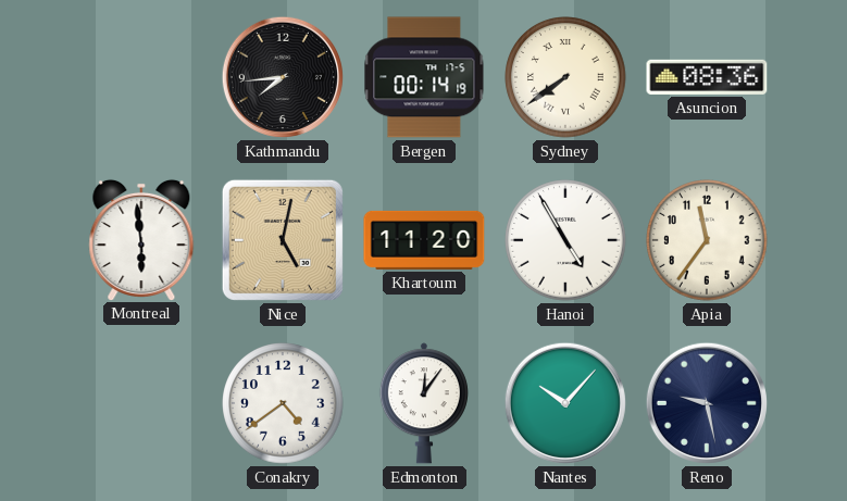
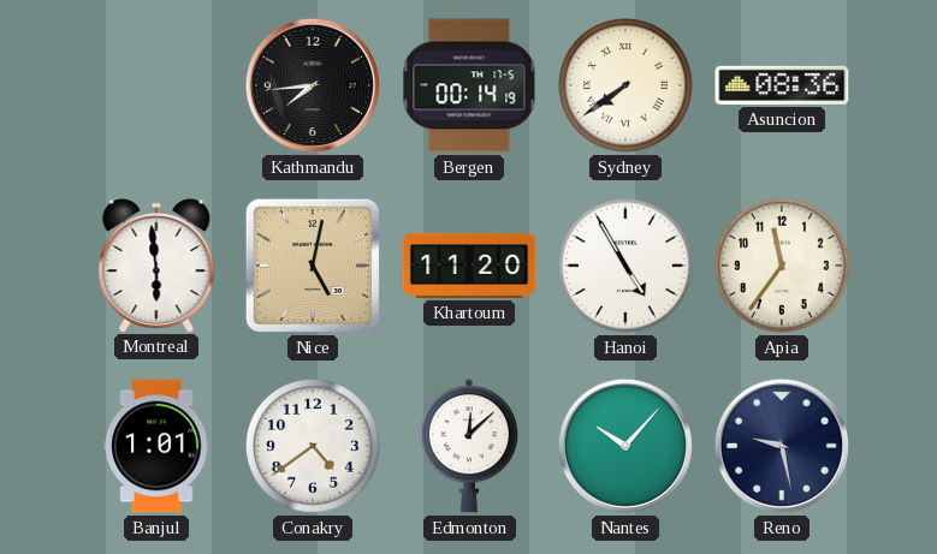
Banjul: none -> 1:01 (156, 446)
Edmonton: 12:06 -> 12:08 (469, 446)
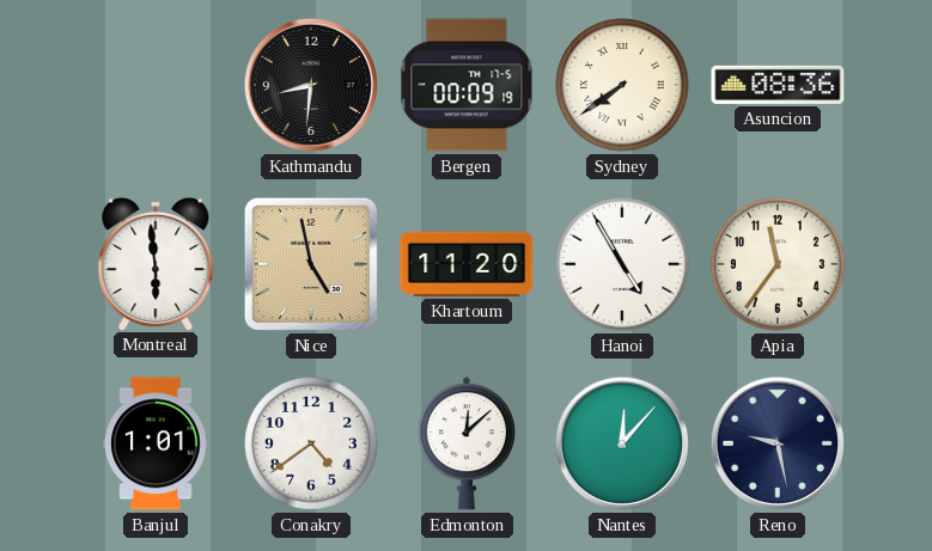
Kathmandu: 7:44 -> 8:31 (311, 85)
Bergen: 00:14 -> 00:09 (467, 85)
Nice: 5:02 -> 4:58 (311, 264)
Nantes: 10:07 -> 12:07 (622, 443)
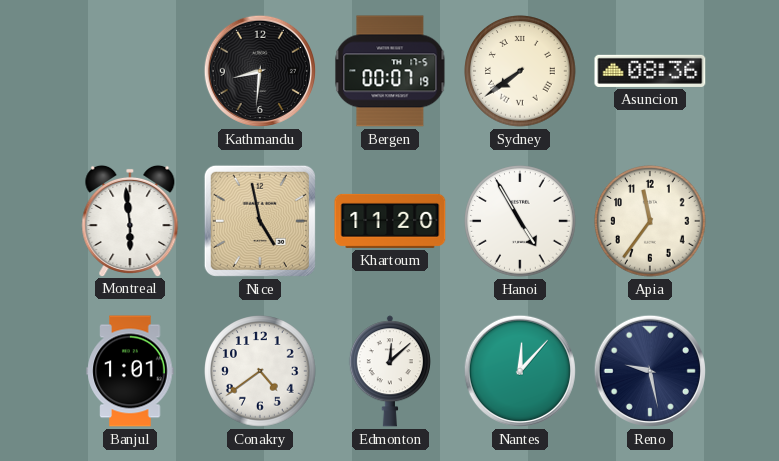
Bergen: 00:09 -> 00:07 (390, 71)
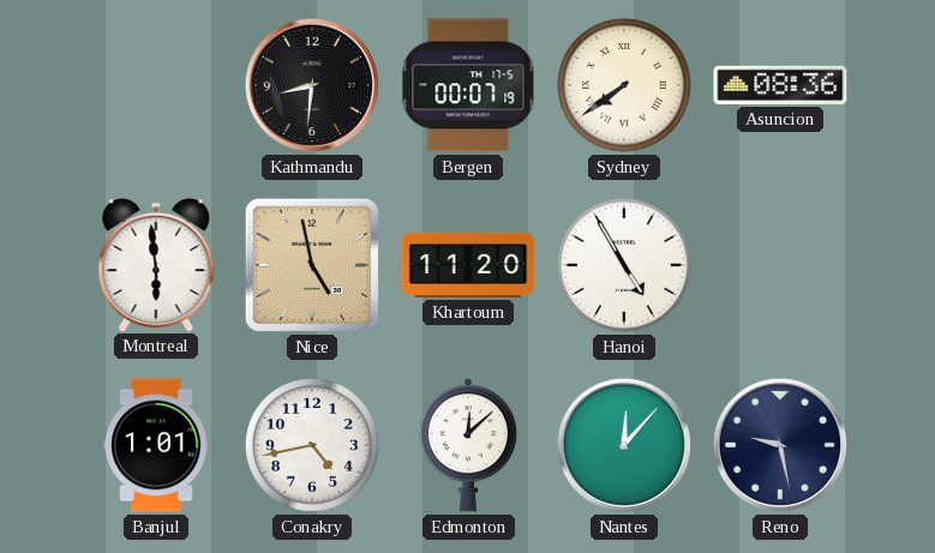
Apia: 11:36 -> none (650, 221)
Conakry: 4:39 -> 4:43 (312, 445)
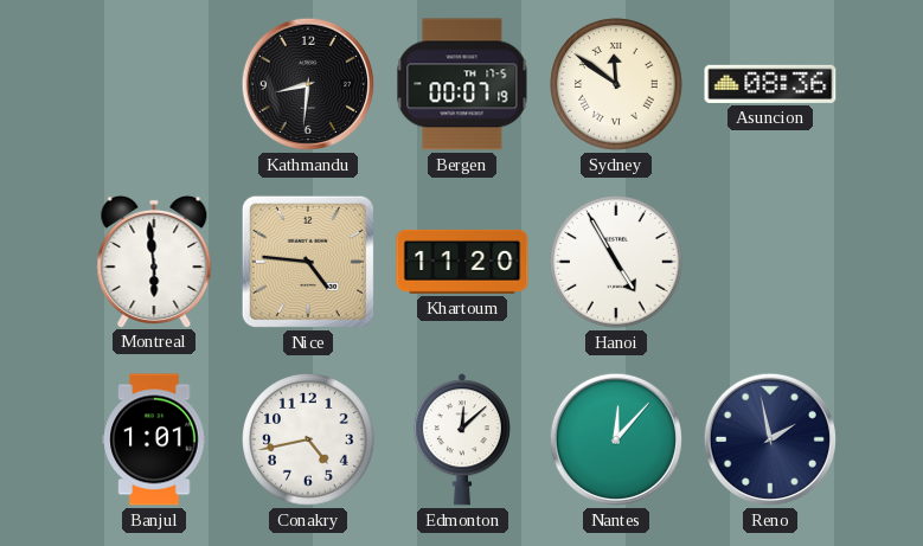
Sydney: 7:39 -> 11:51 (616, 84)
Nice: 4:58 -> 4:46 (308, 262)
Reno: 9:28 -> 1:58 (770, 439)
